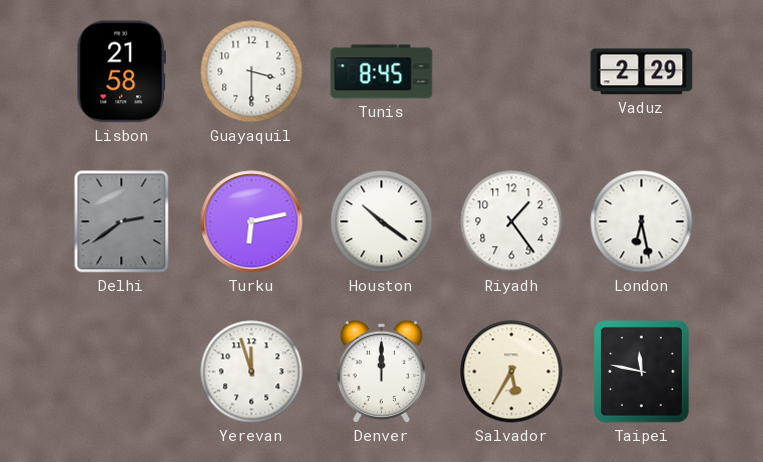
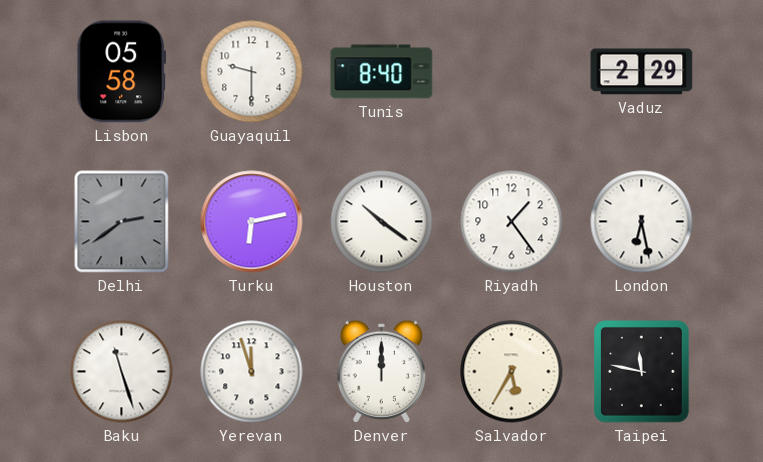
Lisbon: 21:58 -> 05:58 (122, 72)
Guayaquil: 3:30 -> 9:30 (252, 72)
Tunis: 8:45 -> 8:40 (382, 72)
Baku: none -> 11:27 (122, 372)
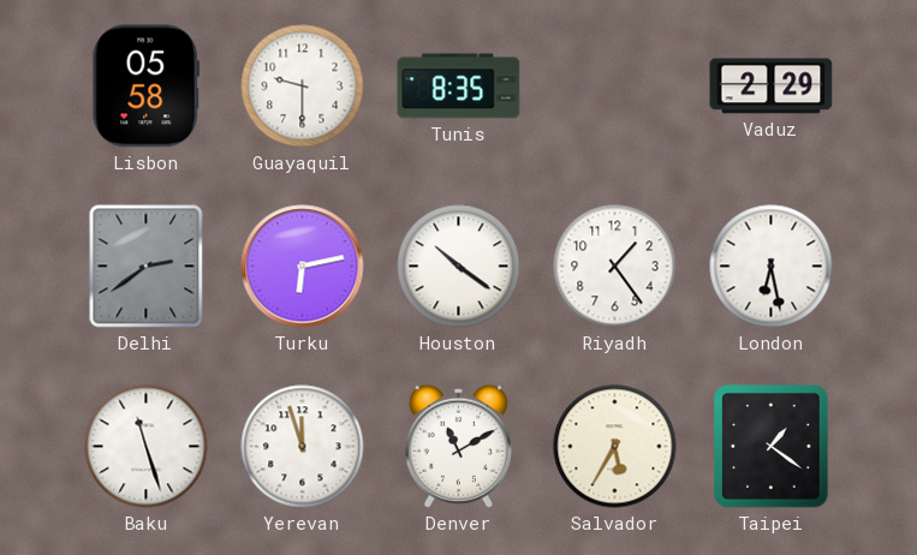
Tunis: 8:40 -> 8:35 (459, 86)
Denver: 12:00 -> 11:10 (458, 446)
Taipei: 11:47 -> 1:21 (772, 447)
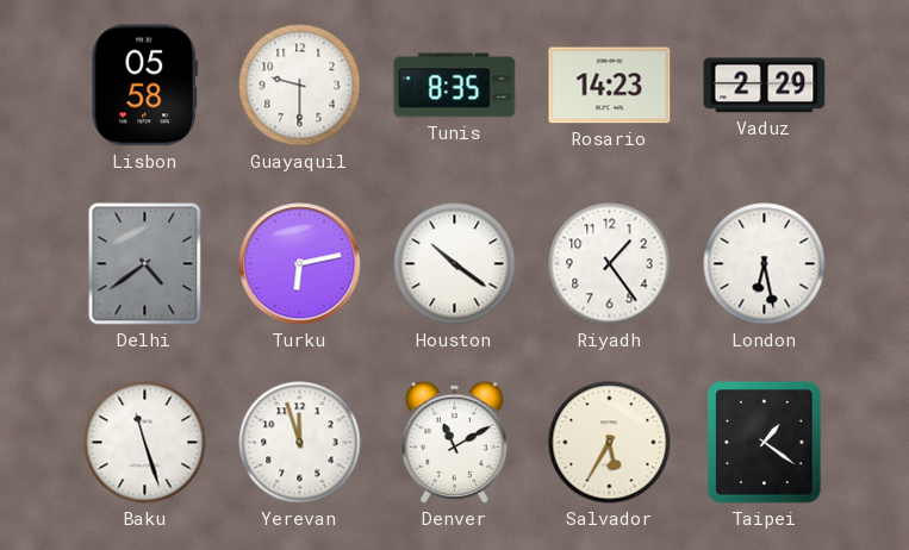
Rosario: none -> 14:23 (610, 86)
Delhi: 2:39 -> 4:39 (145, 264)
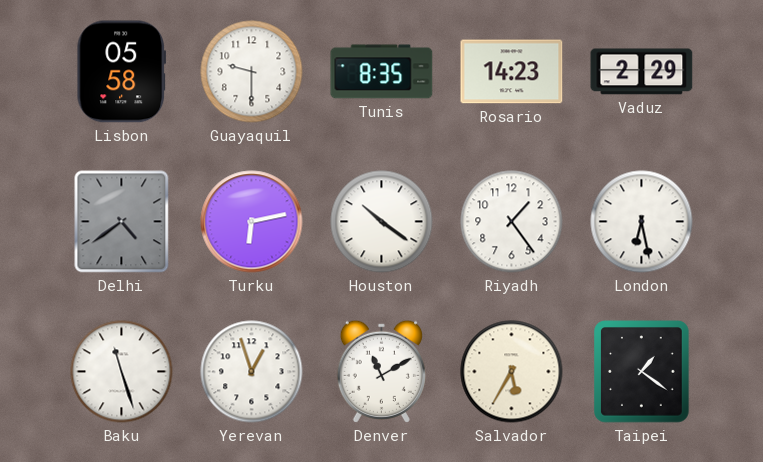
Yerevan: 11:57 -> 12:57 (252, 372)
